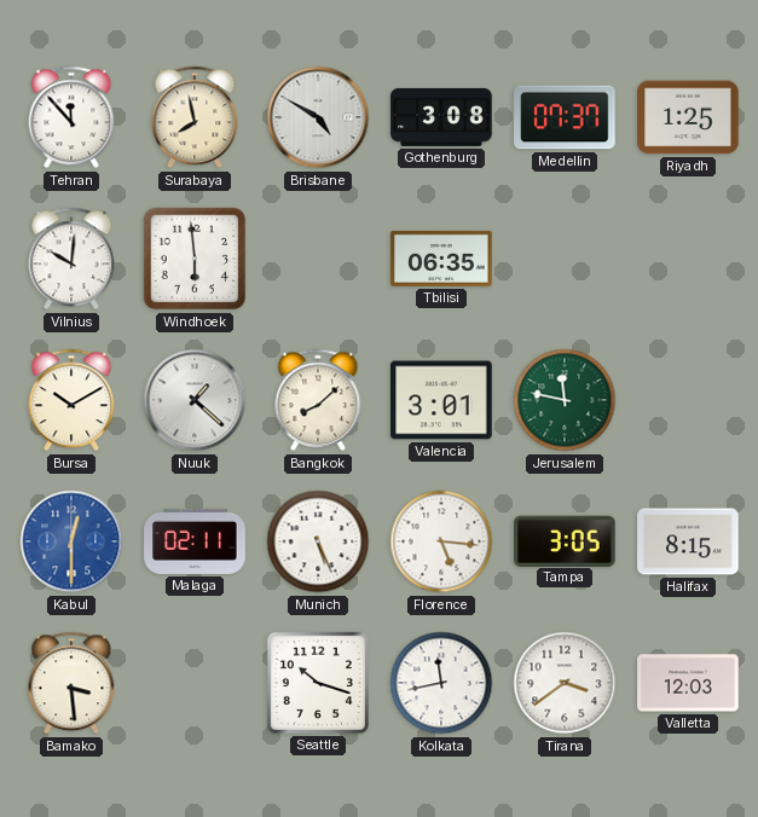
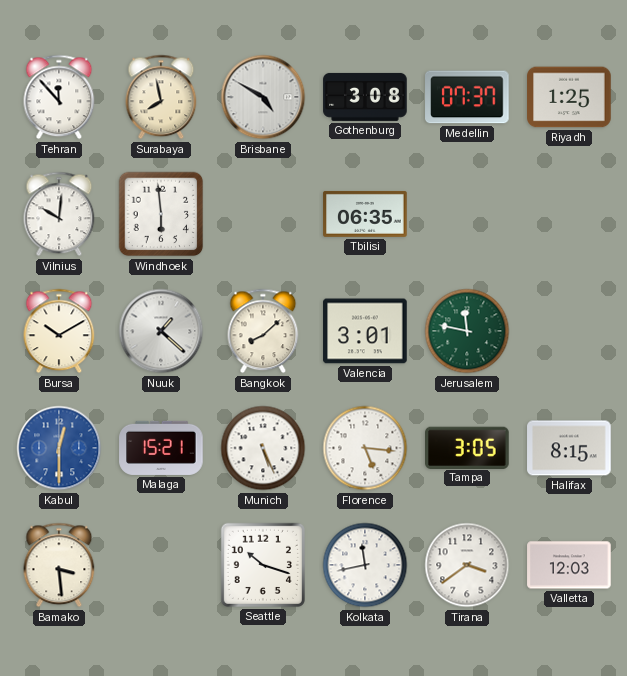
Malaga: 02:11 -> 15:21 (161, 448)
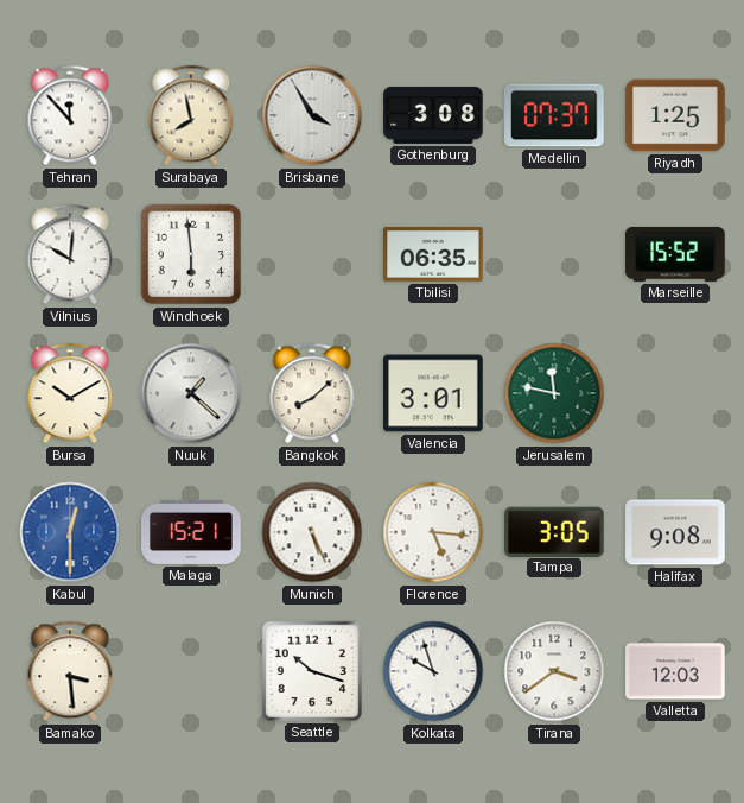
Brisbane: 4:50 -> 3:55 (312, 115)
Marseille: none -> 15:52 (675, 254)
Halifax: 8:15 -> 9:08 (675, 532)
Kolkata: 11:43 -> 9:57 (433, 671)
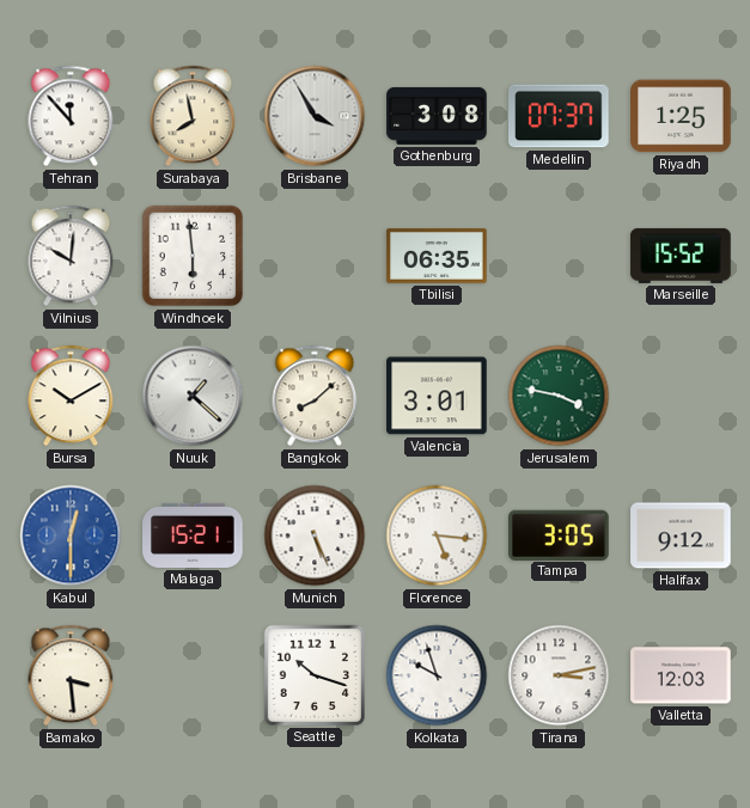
Jerusalem: 11:47 -> 3:47 (559, 396)
Halifax: 9:08 -> 9:12 (681, 535)
Tirana: 3:39 -> 3:13 (559, 675)
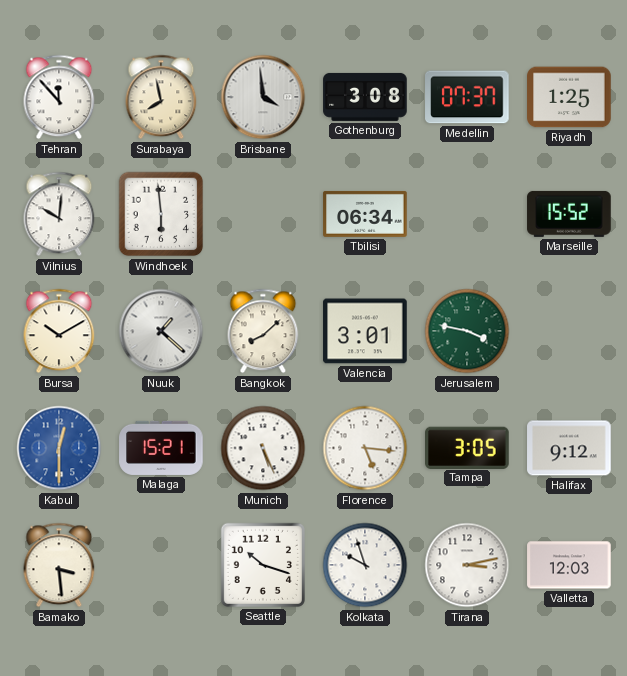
Brisbane: 3:55 -> 3:59 (263, 97)
Tbilisi: 06:35 -> 06:34 (365, 214)
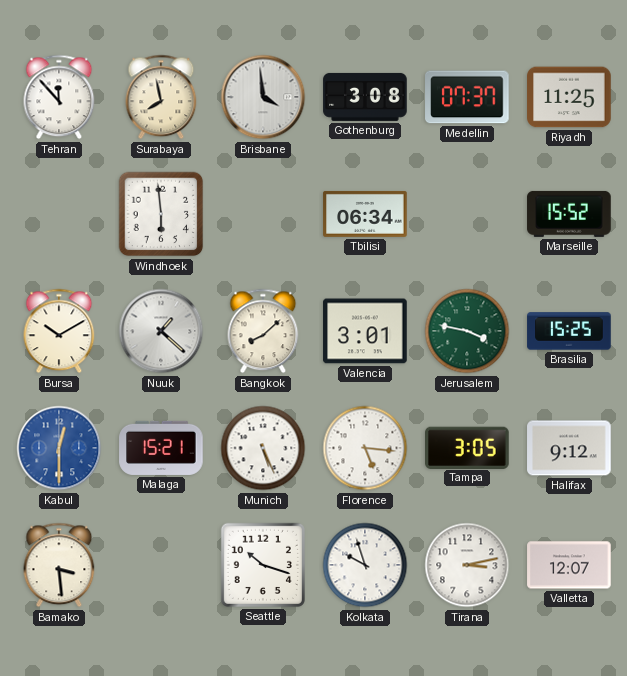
Riyadh: 1:25 -> 11:25 (569, 97)
Vilnius: 10:01 -> none (59, 214)
Brasilia: none -> 15:25 (569, 331)
Valletta: 12:03 -> 12:07 (569, 565)
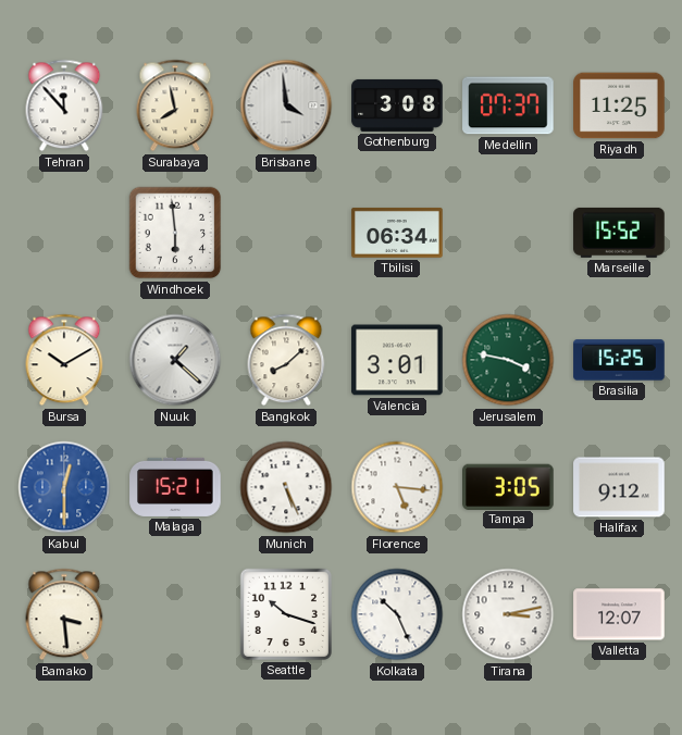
Kolkata: 9:57 -> 10:26 (397, 614)
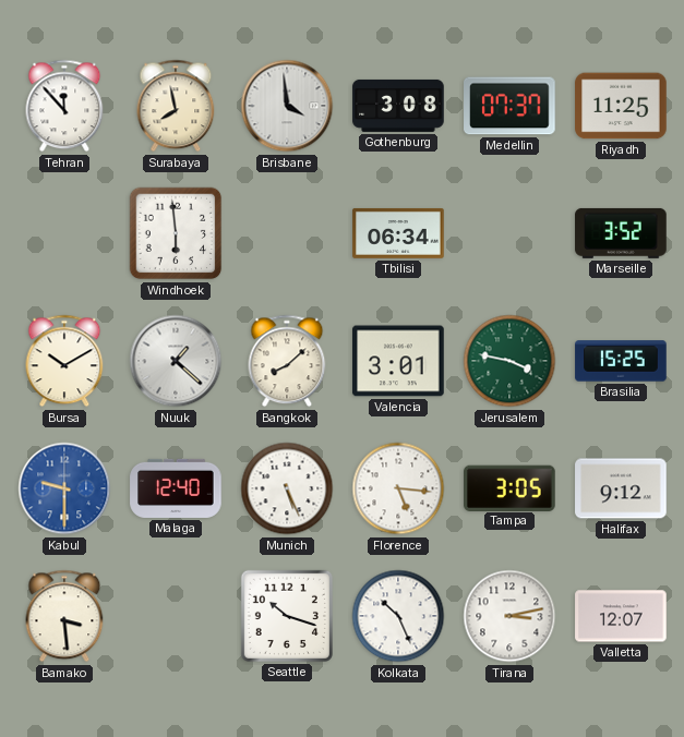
Marseille: 15:52 -> 3:52 (621, 233)
Kabul: 12:30 -> 9:30 (64, 488)
Malaga: 15:21 -> 12:40 (176, 488)
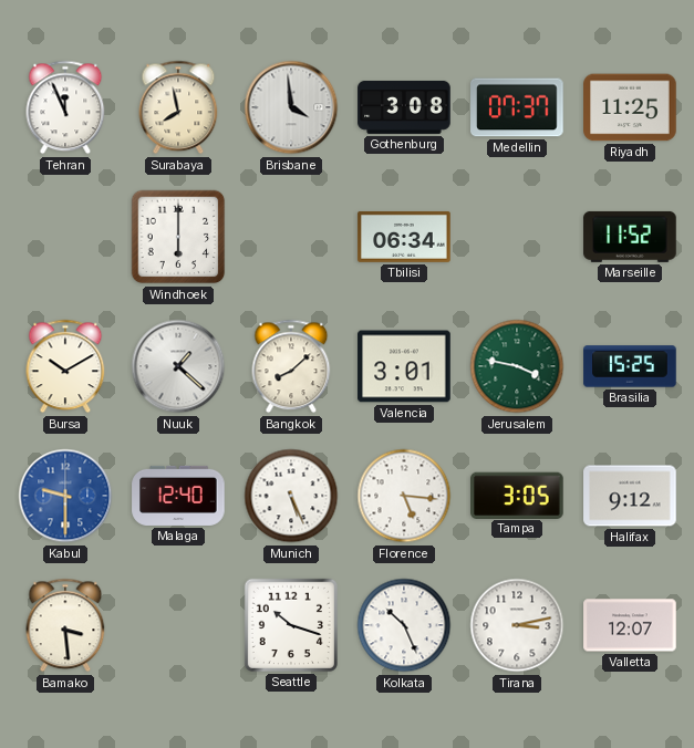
Tehran: 11:53 -> 11:56 (65, 107)
Windhoek: 5:59 -> 6:00 (178, 237)
Marseille: 3:52 -> 11:52 (630, 237)
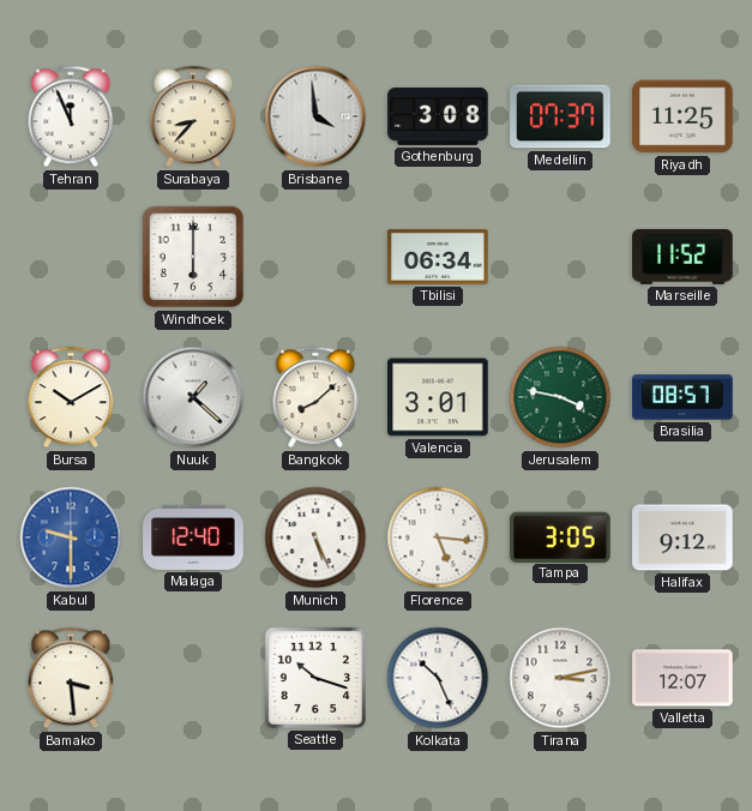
Surabaya: 7:58 -> 8:37 (193, 116)
Brasilia: 15:25 -> 08:57 (682, 397)
